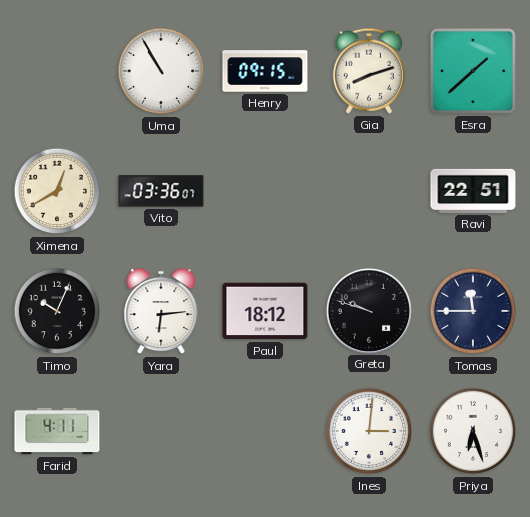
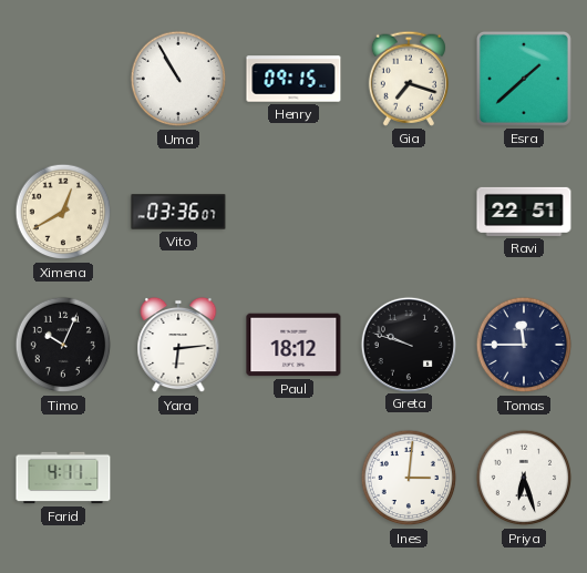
Gia: 8:12 -> 7:18 (409, 79)
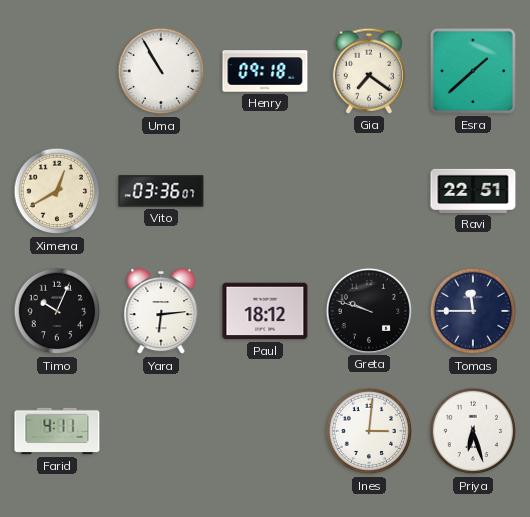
Henry: 09:15 -> 09:18 (265, 71)
Gia: 7:18 -> 7:21 (369, 71)
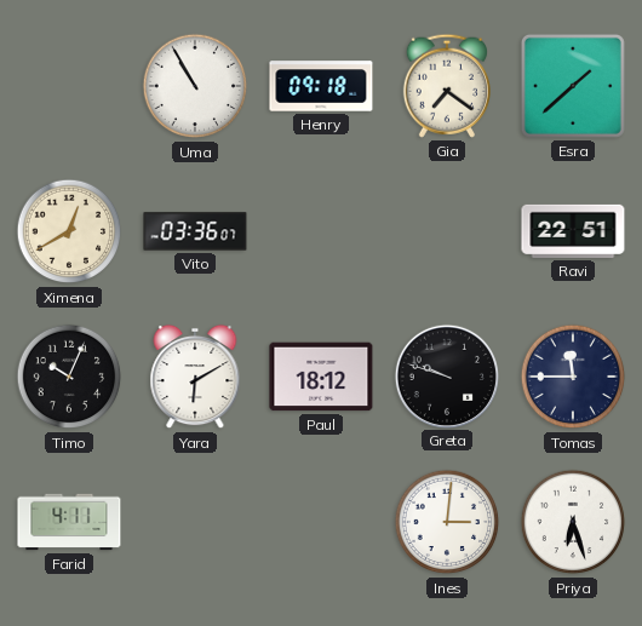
Yara: 6:14 -> 6:10 (195, 377)
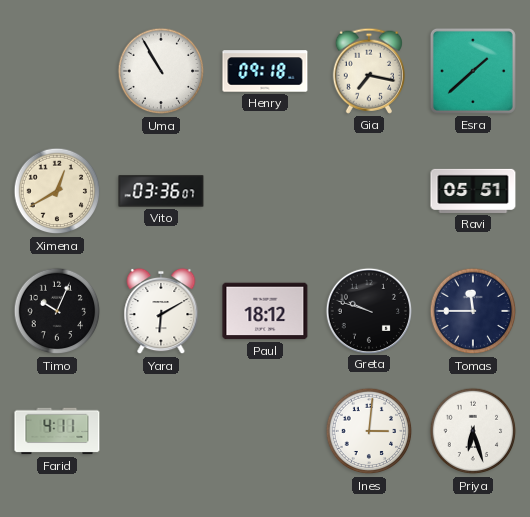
Gia: 7:21 -> 7:17 (369, 71)
Ravi: 22:51 -> 05:51 (473, 191)
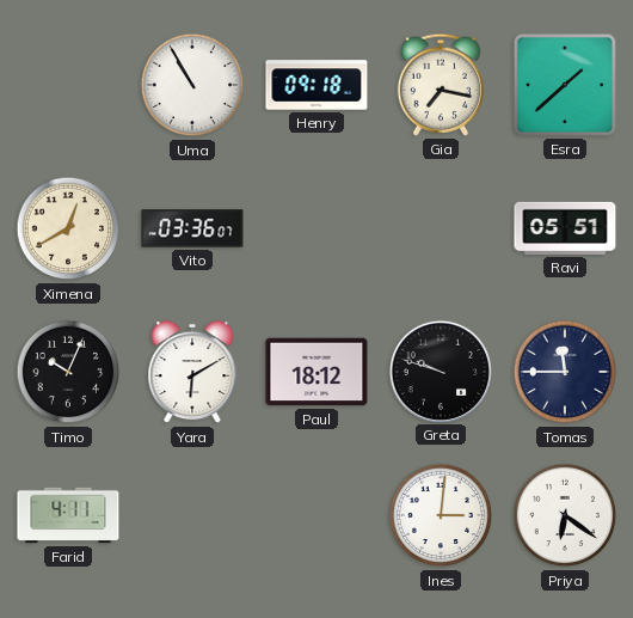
Priya: 6:27 -> 6:21 (565, 515)
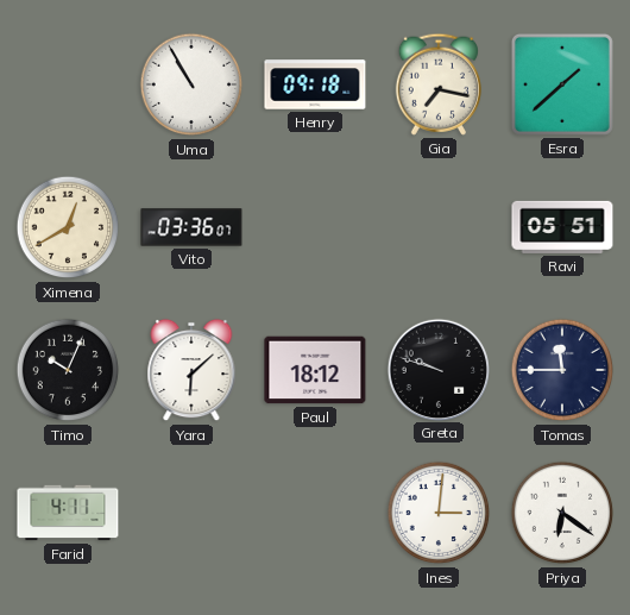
Yara: 6:10 -> 6:08 (191, 370)
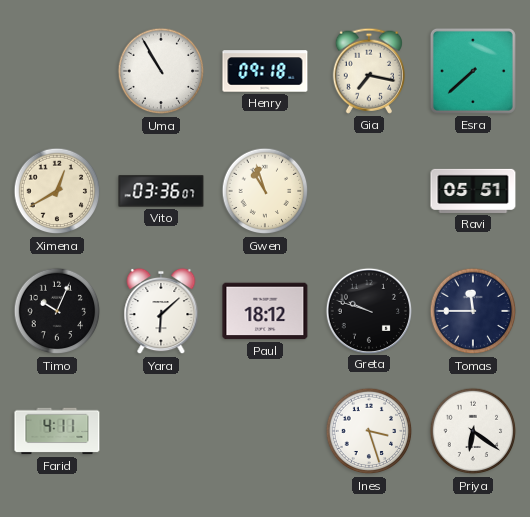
Esra: 1:38 -> 7:38 (473, 71)
Gwen: none -> 10:57 (265, 191)
Ines: 3:01 -> 3:27 (369, 431)
